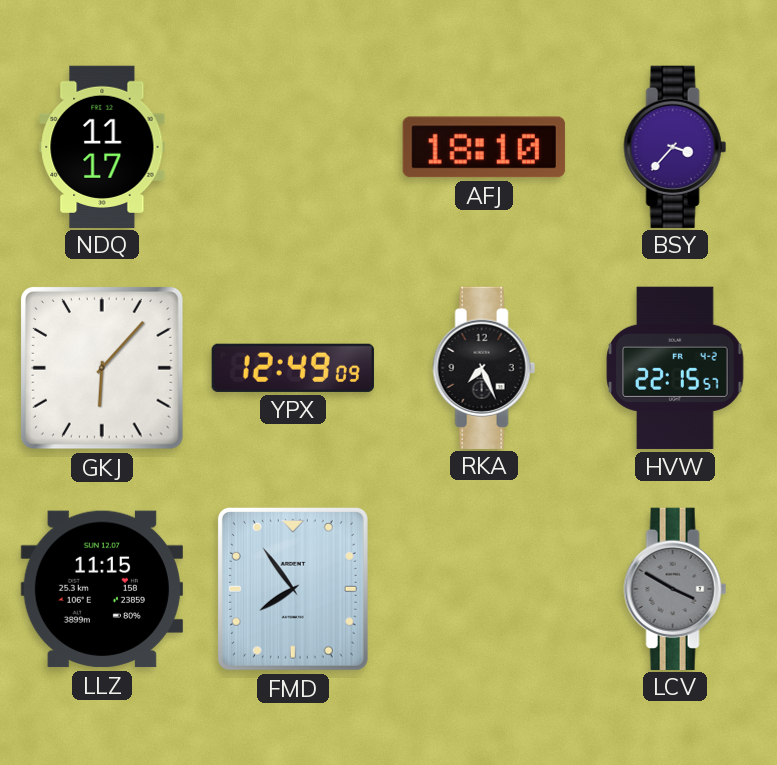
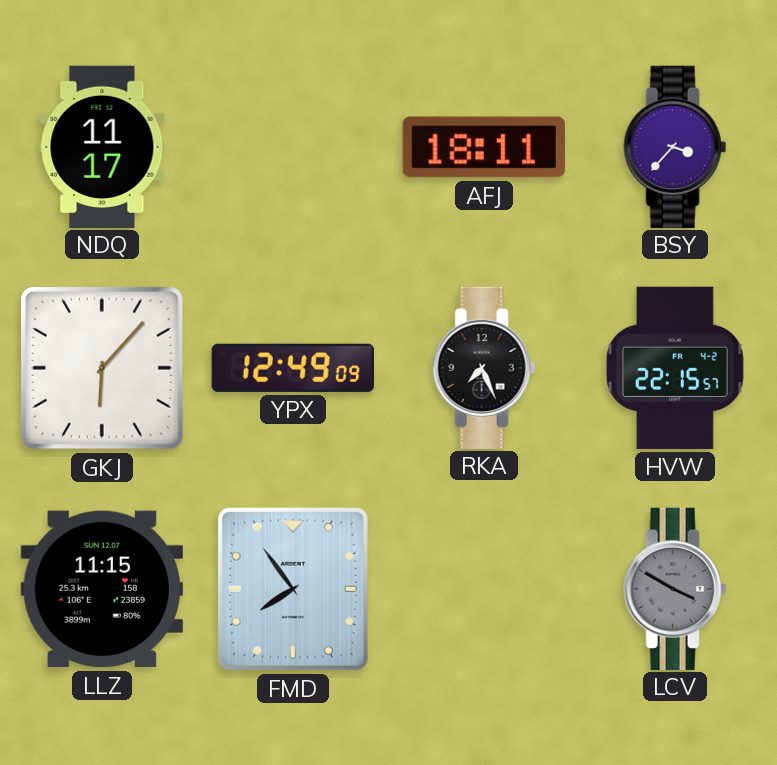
AFJ: 18:10 -> 18:11 (484, 147)
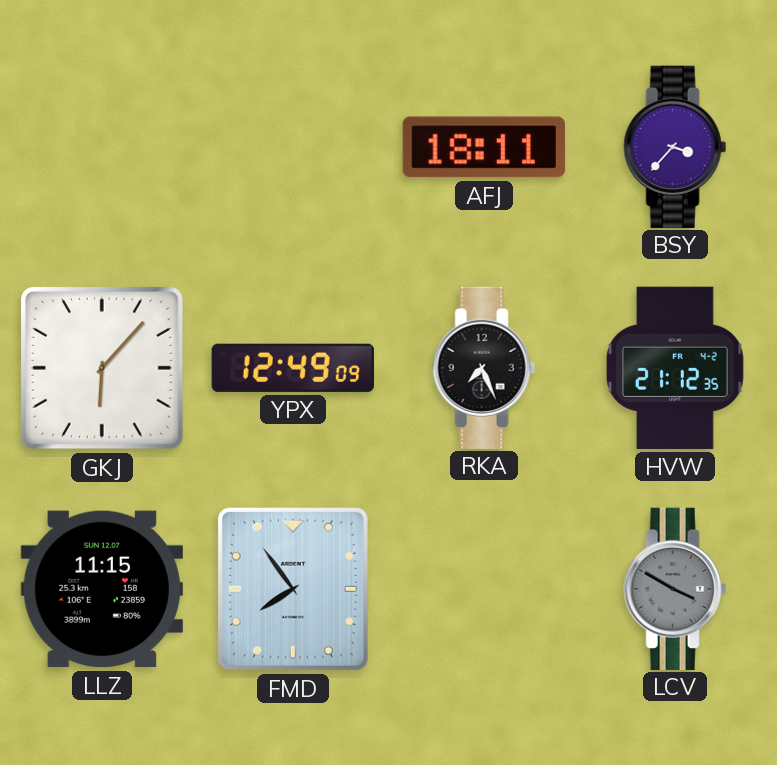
NDQ: 11:17 -> none (102, 146)
HVW: 22:15 -> 21:12 (675, 368)
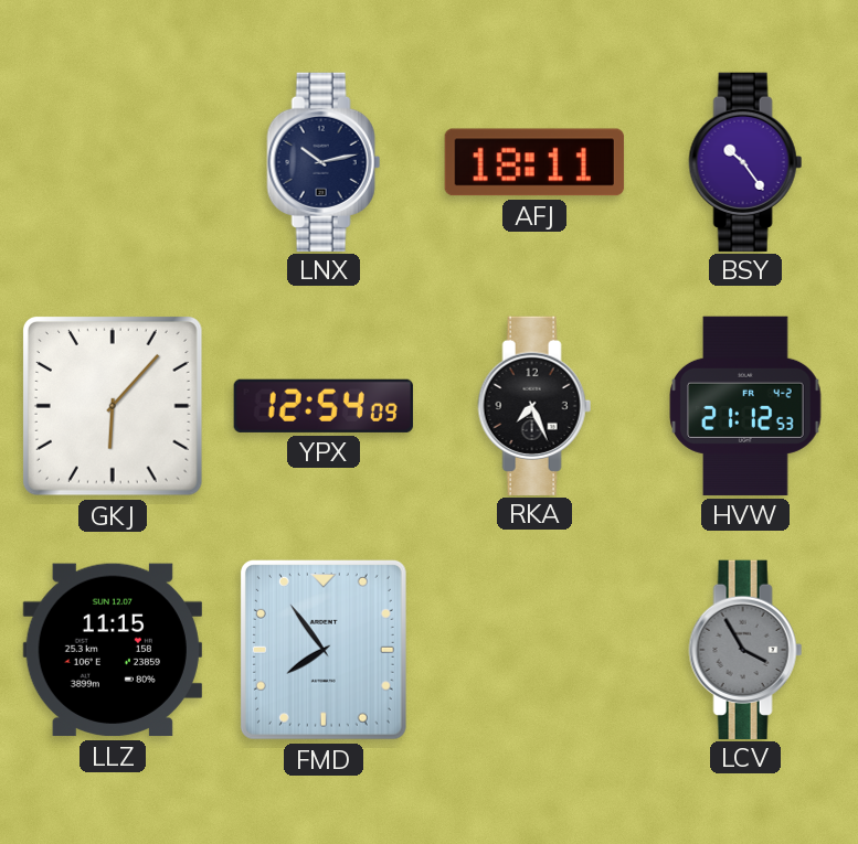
LNX: none -> 10:13 (324, 161)
BSY: 3:37 -> 10:24 (745, 161)
YPX: 12:49 -> 12:54 (324, 406)
HVW: 21:12:35 -> 21:12:53 (745, 406)
LCV: 3:50 -> 3:55 (745, 649)
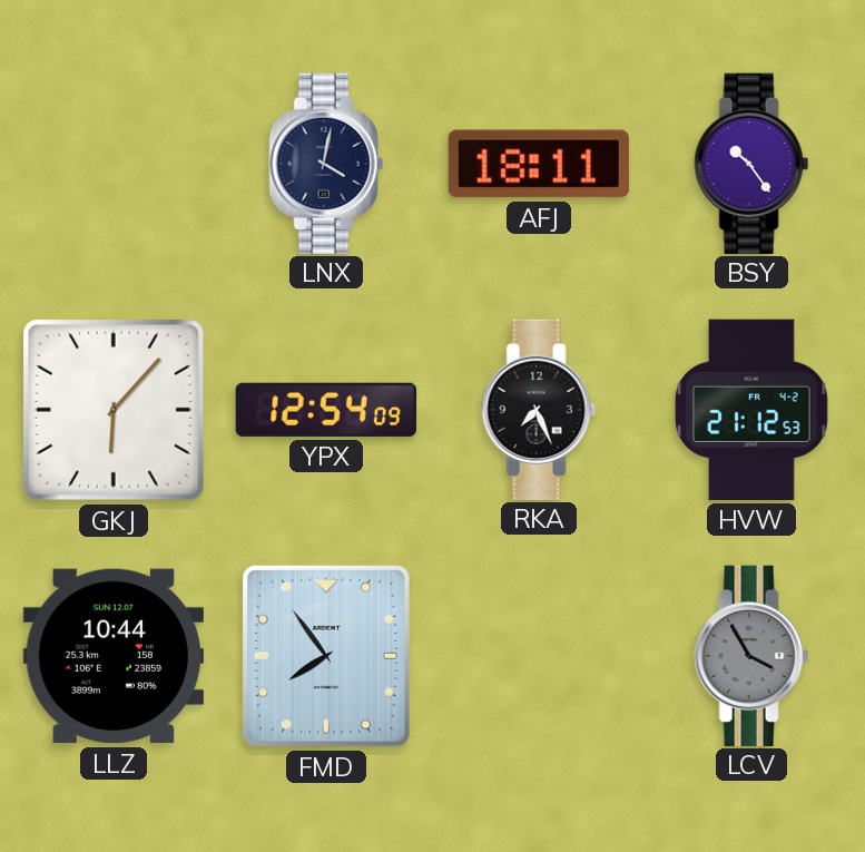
LNX: 10:13 -> 4:02 (326, 163)
LLZ: 11:15 -> 10:44 (114, 656)
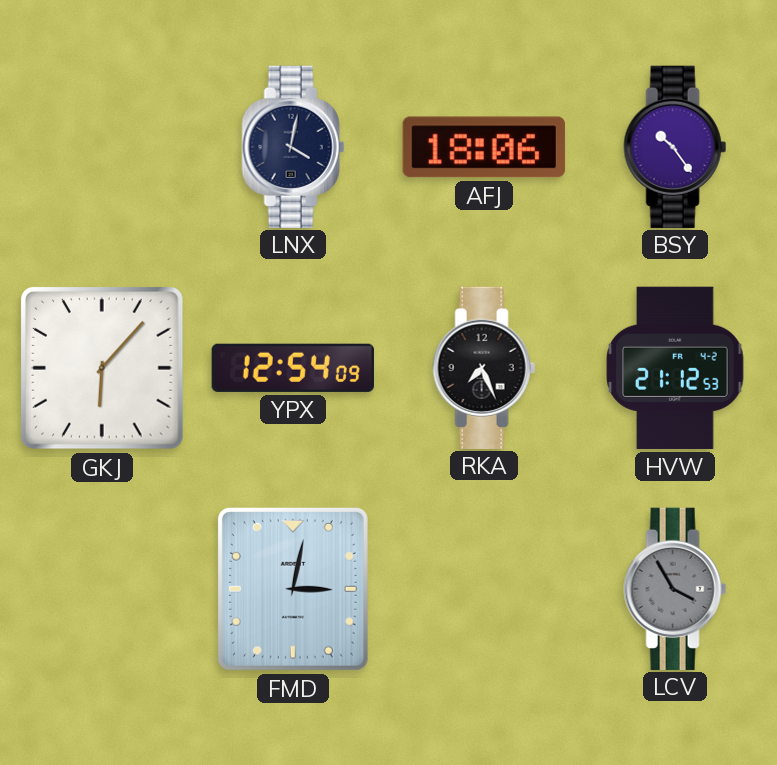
AFJ: 18:11 -> 18:06 (484, 147)
LLZ: 10:44 -> none (114, 656)
FMD: 7:54 -> 3:02 (293, 589)
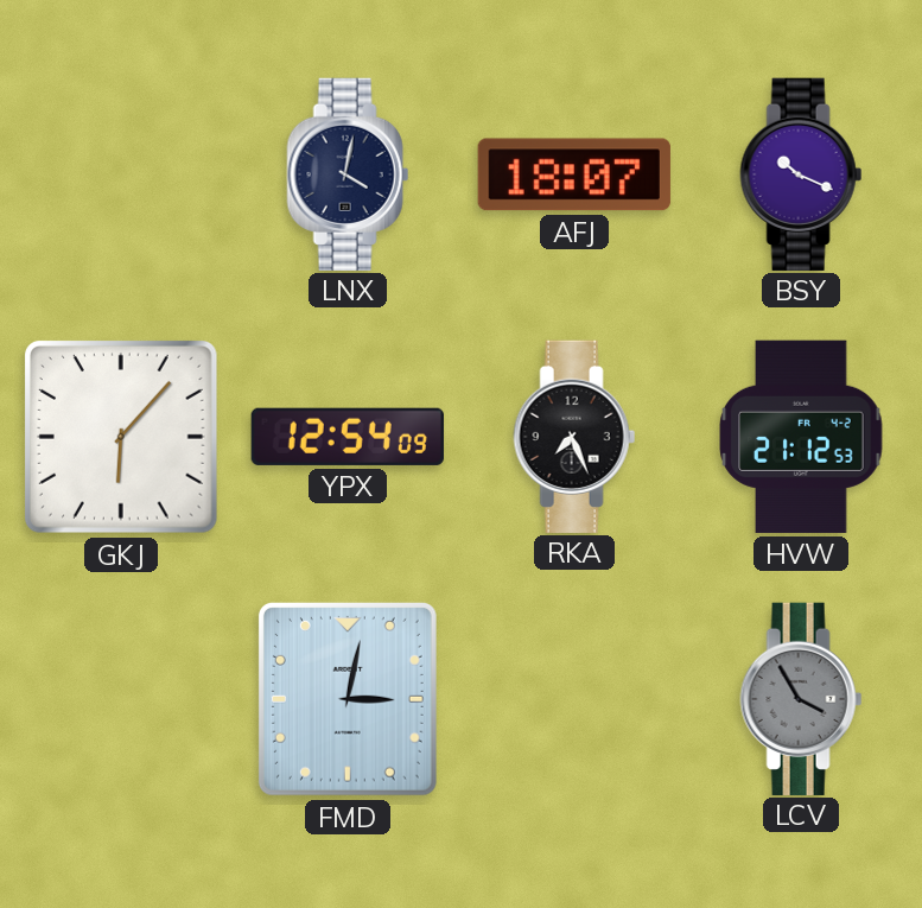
AFJ: 18:06 -> 18:07 (574, 174)
BSY: 10:24 -> 10:19 (801, 173)
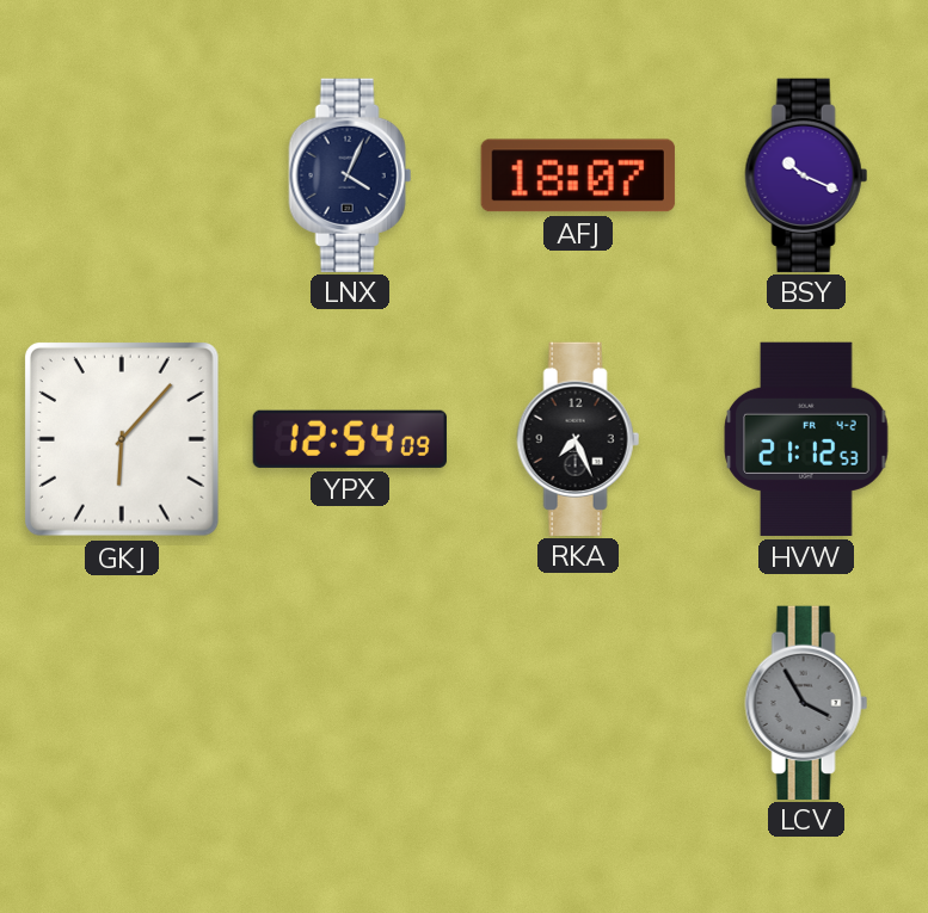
LNX: 4:02 -> 4:04 (350, 174)
FMD: 3:02 -> none (348, 699)
